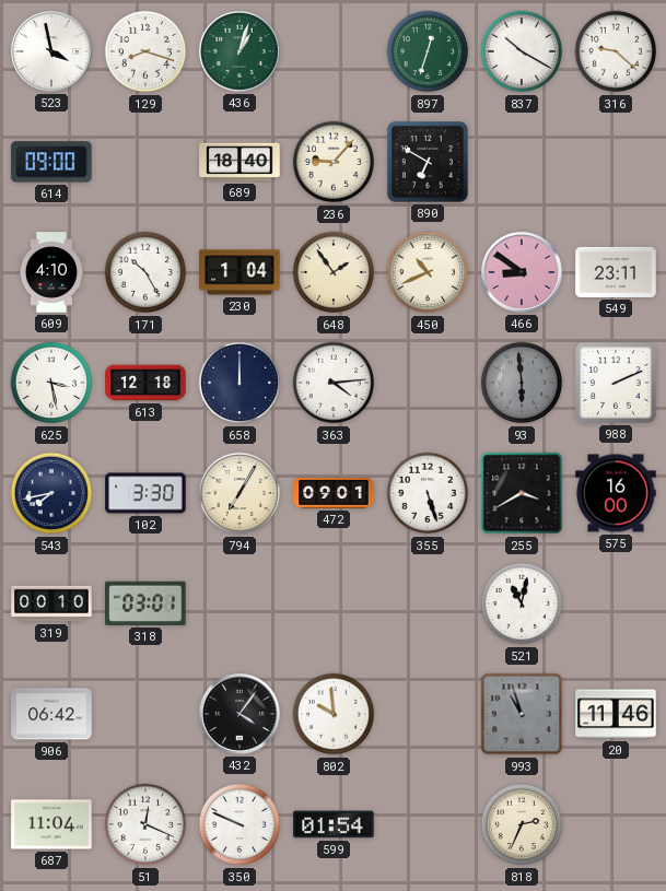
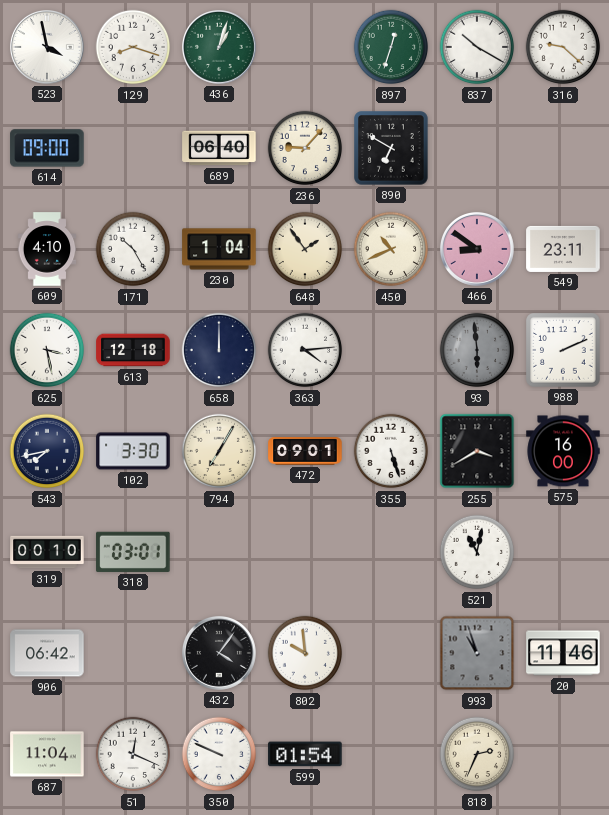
689: 18:40 -> 06:40 (219, 148)
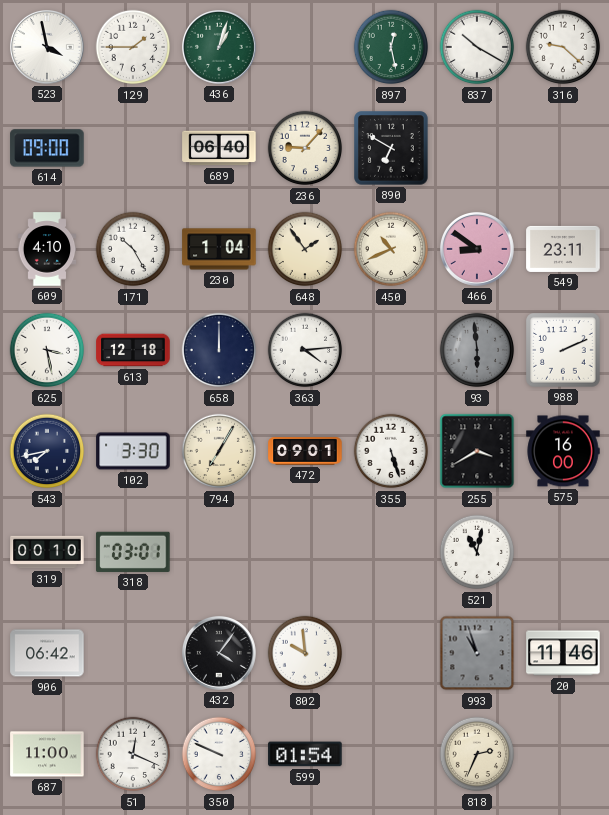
129: 8:18 -> 1:45 (133, 47)
897: 12:33 -> 12:28 (391, 47)
687: 11:04 -> 11:00 (47, 754)
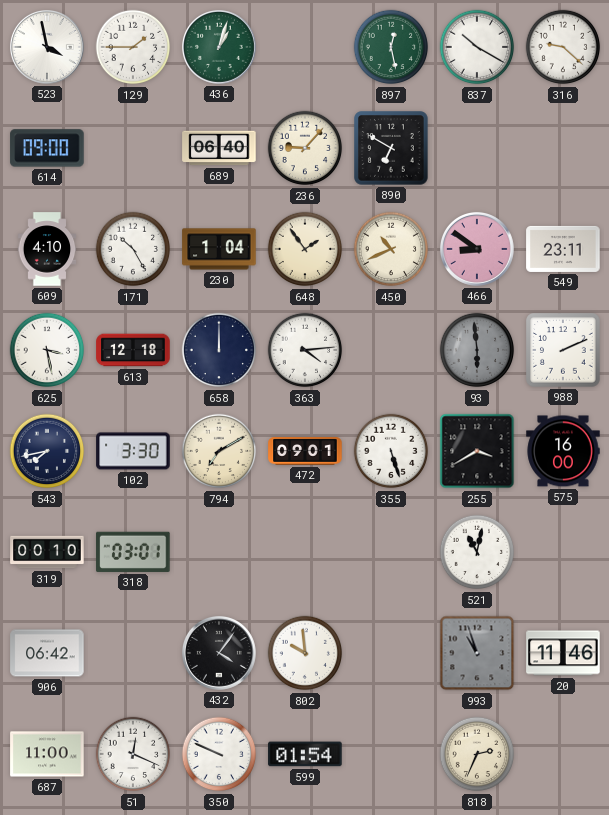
794: 7:05 -> 7:10 (219, 451)
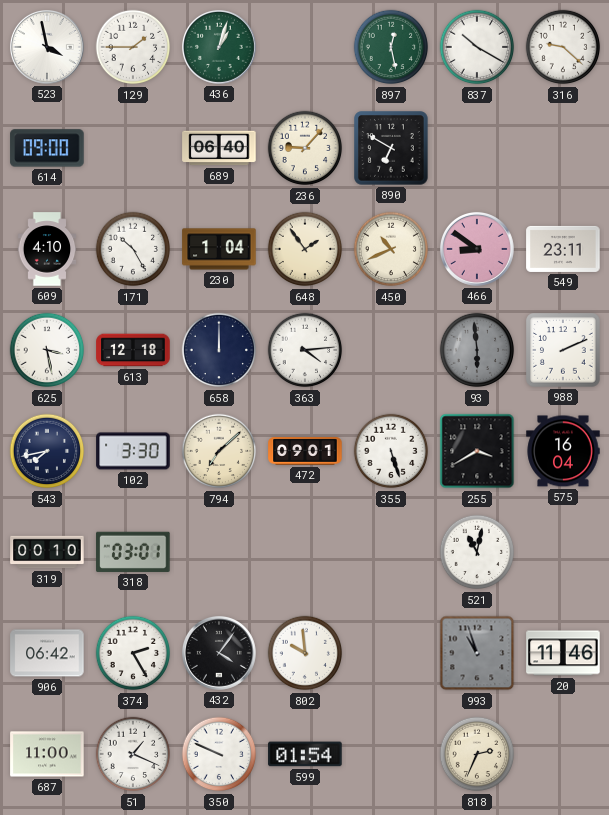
794: 7:10 -> 7:08 (219, 451)
575: 16:00 -> 16:04 (563, 451)
374: none -> 2:25 (133, 653)
51: 12:19 -> 1:19 (133, 754)
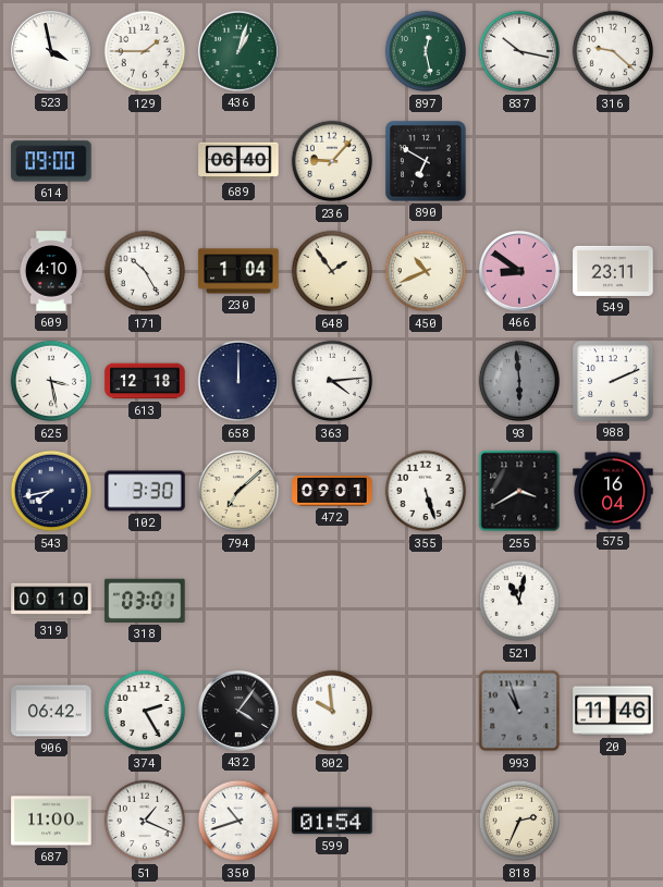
837: 10:20 -> 10:17 (519, 51)
350: 9:49 -> 10:42 (238, 821)
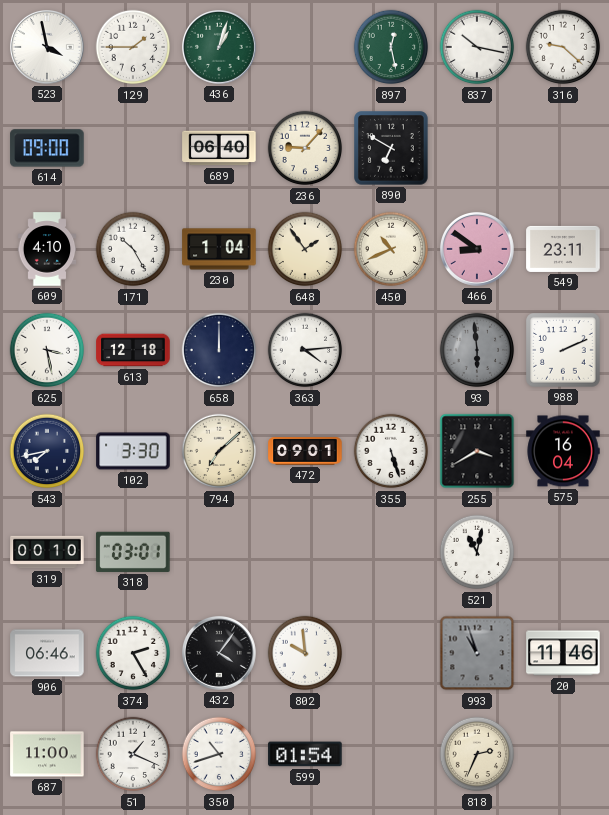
906: 06:42 -> 06:46 (47, 653)
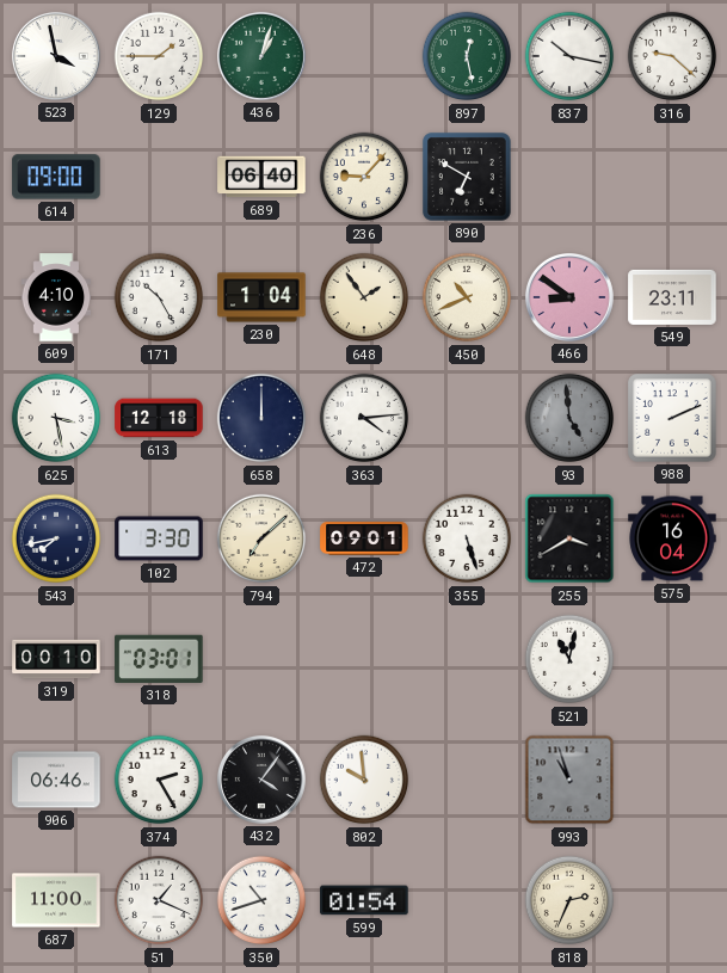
93: 5:59 -> 4:59 (569, 418)
20: 11:46 -> none (563, 653)
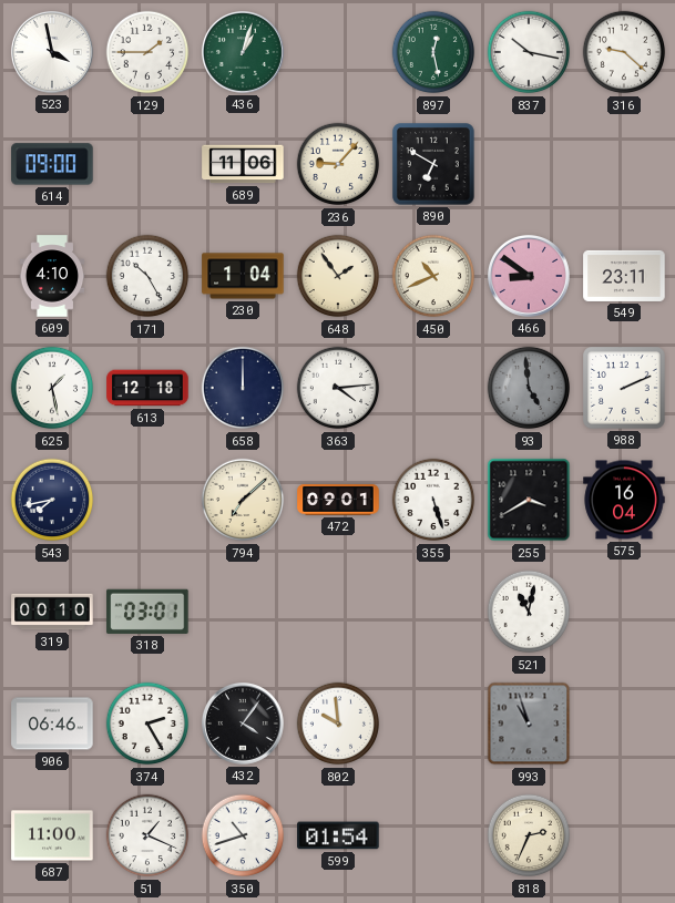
689: 06:40 -> 11:06 (243, 164)
625: 3:28 -> 1:28 (52, 388)
102: 3:30 -> none (159, 538)
